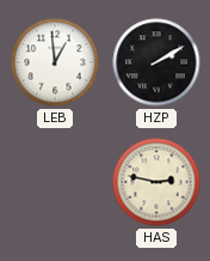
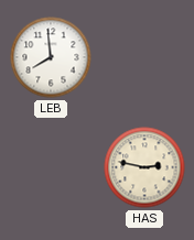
LEB: 12:59 -> 7:59 (51, 57)
HZP: 2:10 -> none (156, 62)
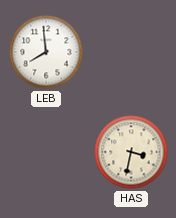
HAS: 2:47 -> 3:32 (131, 152)
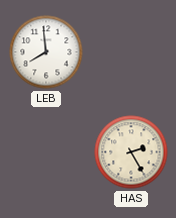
HAS: 3:32 -> 2:25 (131, 152)
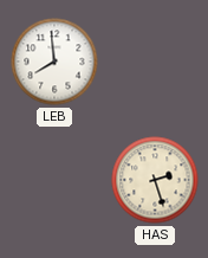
HAS: 2:25 -> 2:27 (155, 180)
